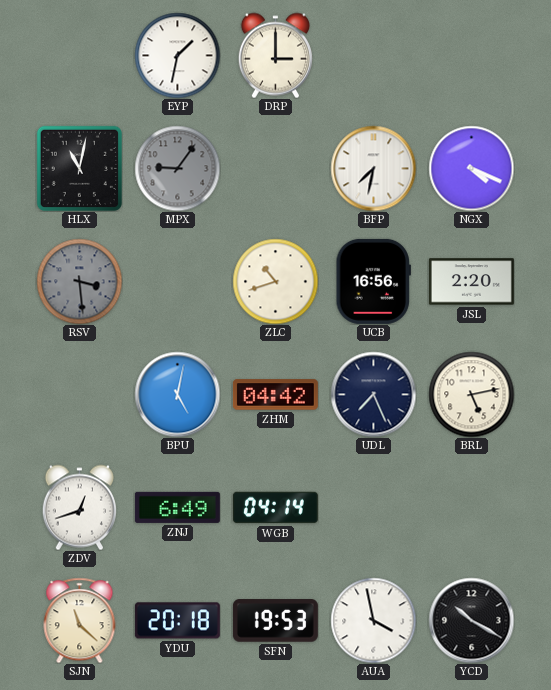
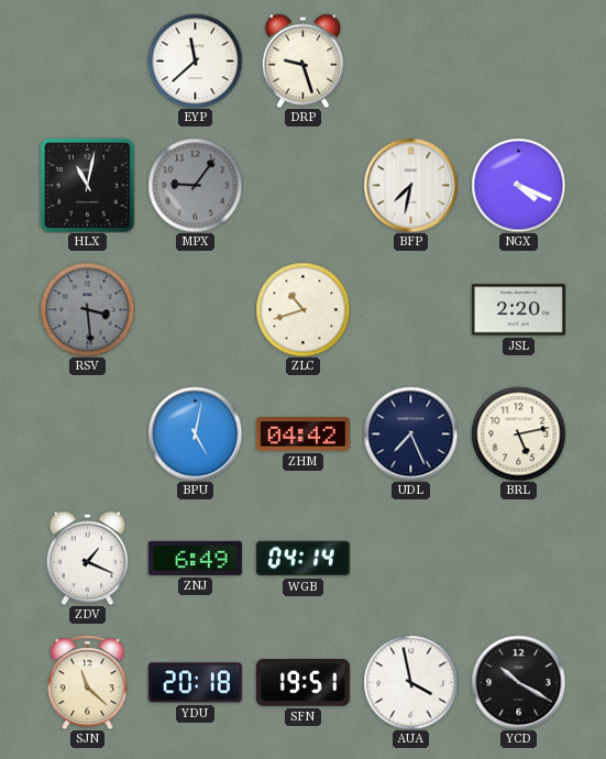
EYP: 1:32 -> 11:38 (195, 61)
DRP: 3:00 -> 9:27 (302, 61)
UCB: 16:56 -> none (373, 281)
ZDV: 12:42 -> 1:19 (87, 558)
SFN: 19:53 -> 19:51 (302, 683)
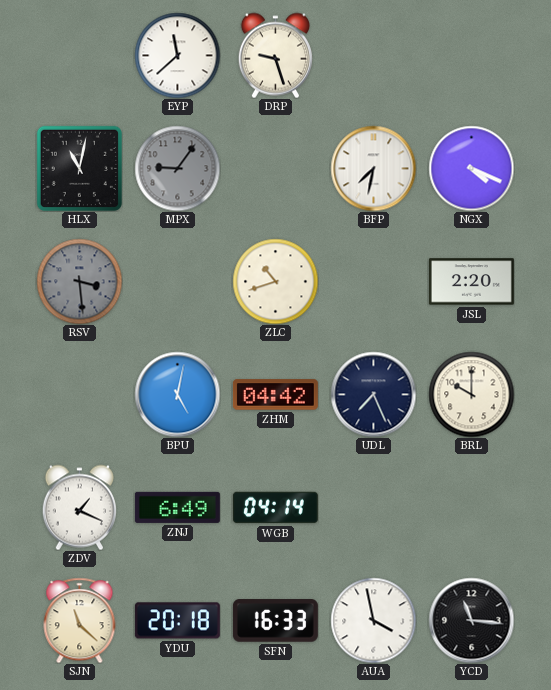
BRL: 5:13 -> 10:00 (471, 394)
SFN: 19:51 -> 16:33 (275, 621)
YCD: 10:20 -> 11:16 (471, 620)
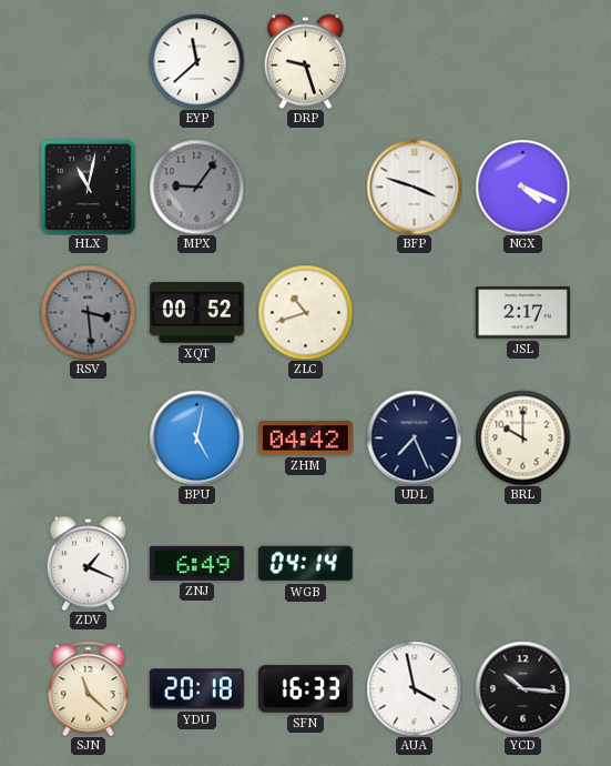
BFP: 7:32 -> 3:48 (414, 187)
XQT: none -> 00:52 (196, 313)
JSL: 2:20 -> 2:17 (522, 313)
YCD: 11:16 -> 10:16 (522, 688)
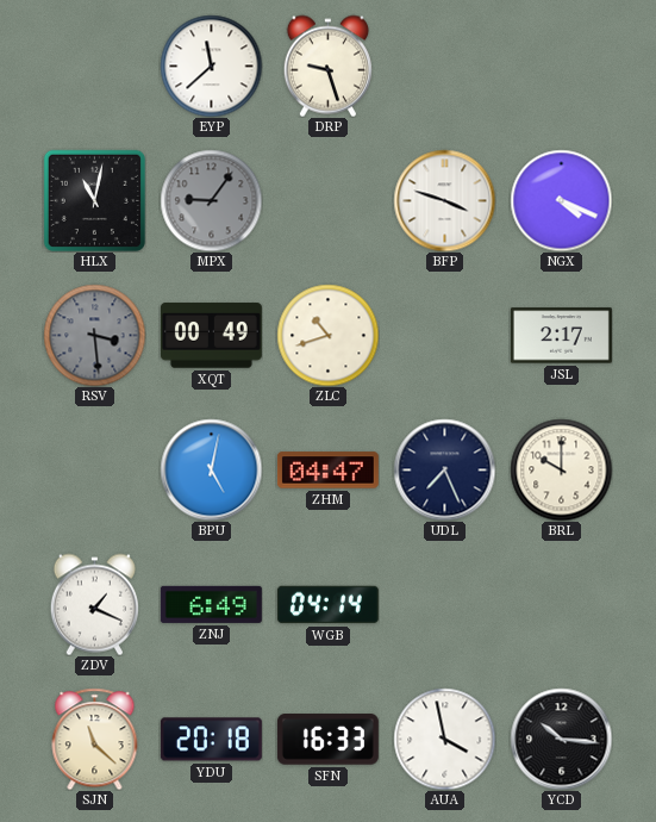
XQT: 00:52 -> 00:49 (211, 336)
ZHM: 04:42 -> 04:47 (327, 471)
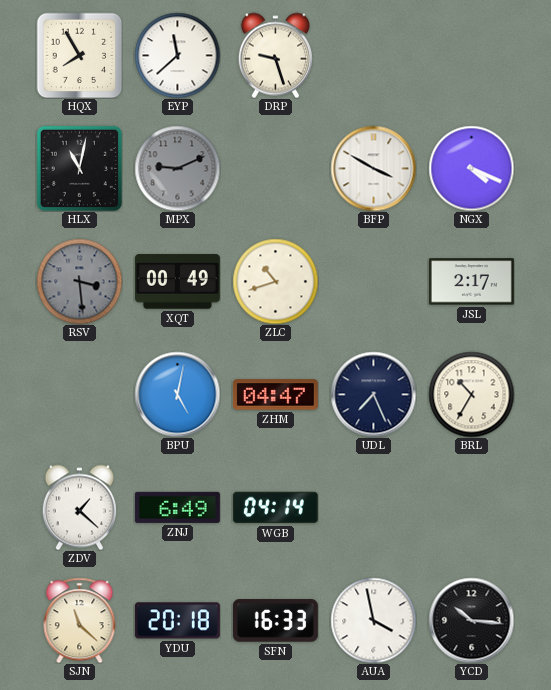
HQX: none -> 7:55 (79, 55)
MPX: 9:06 -> 9:11 (177, 168)
BFP: 3:48 -> 3:50 (373, 168)
BRL: 10:00 -> 10:35 (471, 394)
ZDV: 1:19 -> 1:22 (79, 507)
